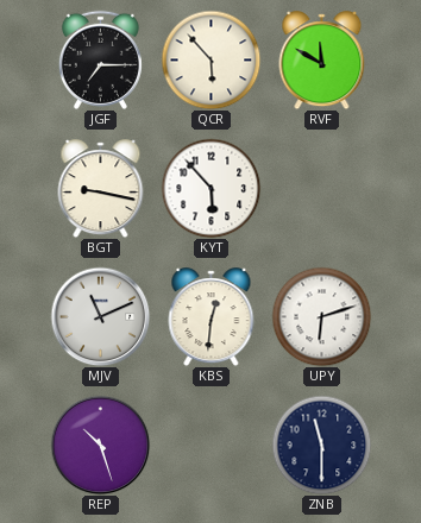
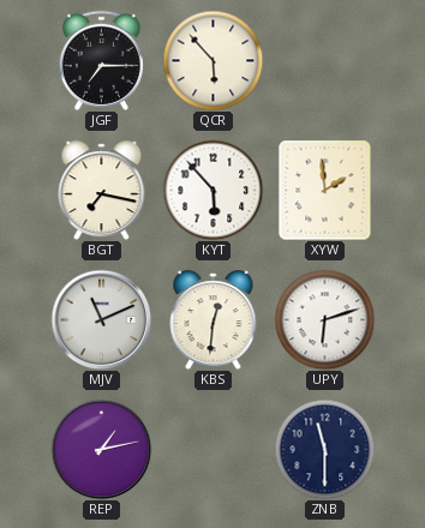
RVF: 11:50 -> none (322, 61)
BGT: 9:17 -> 7:17 (102, 191)
XYW: none -> 1:59 (325, 190)
REP: 10:27 -> 1:13 (101, 449)
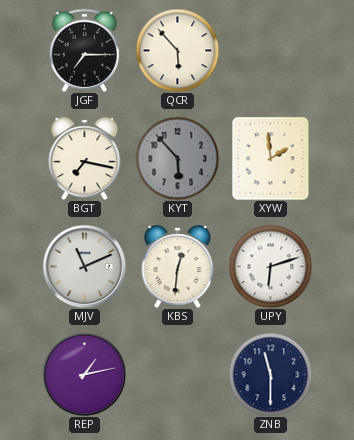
KYT dial: white -> grey (177, 158)
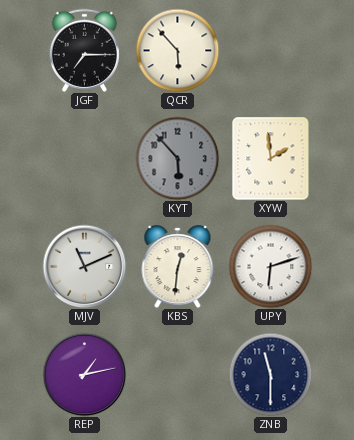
BGT: 7:17 -> none (85, 159)
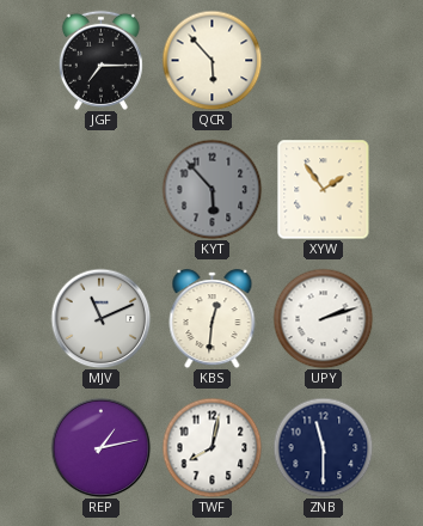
XYW: 1:59 -> 1:54 (324, 189)
UPY: 6:12 -> 2:12 (323, 318)
TWF: none -> 8:02 (211, 447)
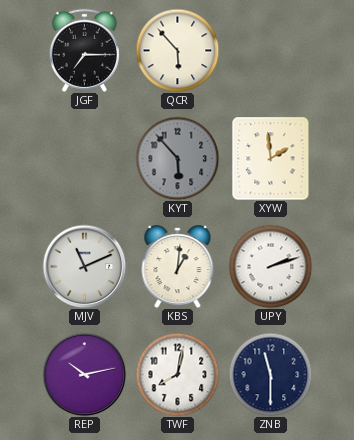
XYW: 1:54 -> 1:59 (271, 158)
KBS: 12:31 -> 1:01 (178, 267)
REP: 1:13 -> 10:13 (84, 374)
